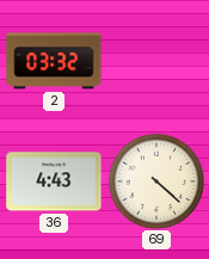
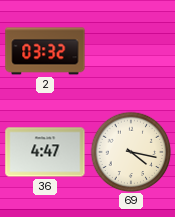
36: 4:43 -> 4:47 (45, 152)
69: 4:22 -> 4:17 (131, 152)
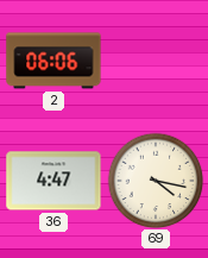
2: 03:32 -> 06:06 (53, 61)
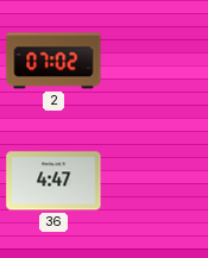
2: 06:06 -> 07:02 (53, 61)
69: 4:17 -> none (156, 181)
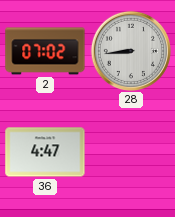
28: none -> 8:44 (131, 51)
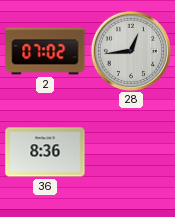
28: 8:44 -> 12:44 (131, 51)
36: 4:47 -> 8:36 (45, 152)
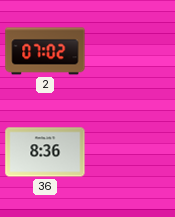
28: 12:44 -> none (131, 51)
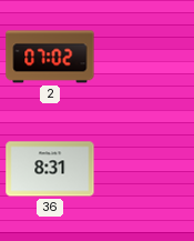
36: 8:36 -> 8:31 (50, 169)
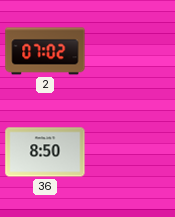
36: 8:31 -> 8:50 (45, 152)
